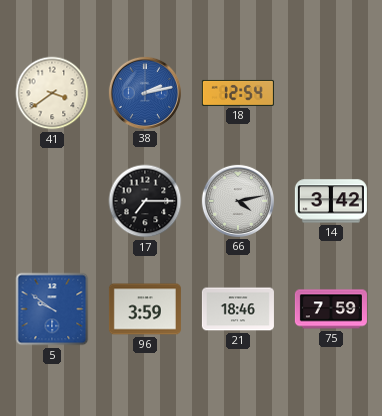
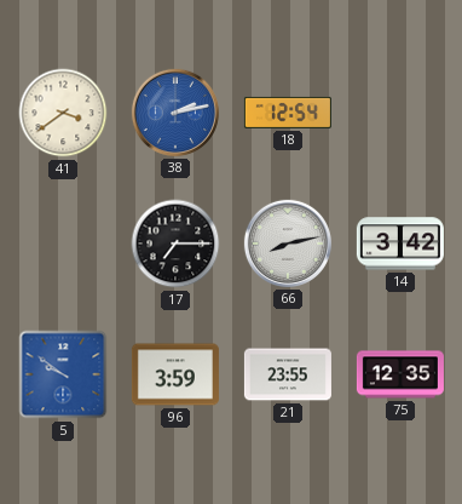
66: 4:13 -> 8:13 (288, 244)
21: 18:46 -> 23:55 (288, 374)
75: 7:59 -> 12:35 (400, 374)
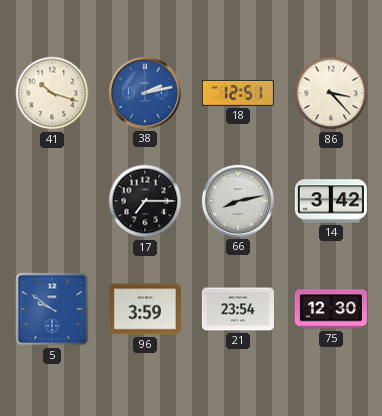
41: 3:39 -> 10:18 (52, 93)
18: 12:54 -> 12:51 (238, 93)
86: none -> 3:23 (331, 93)
21: 23:55 -> 23:54 (238, 309)
75: 12:35 -> 12:30 (331, 309)
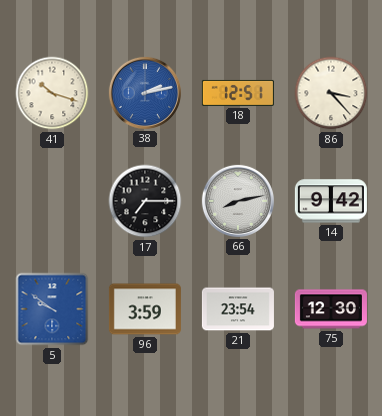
14: 3:42 -> 9:42 (331, 201)
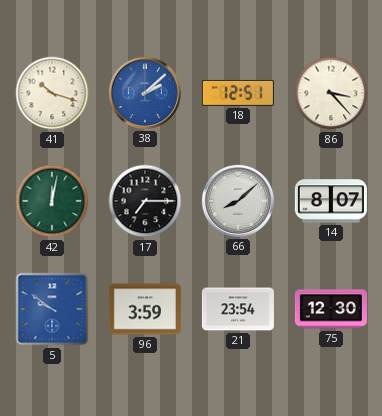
38: 2:13 -> 2:08 (145, 93)
42: none -> 12:02 (52, 201)
66: 8:13 -> 8:08 (238, 201)
14: 9:42 -> 8:07 (331, 201)
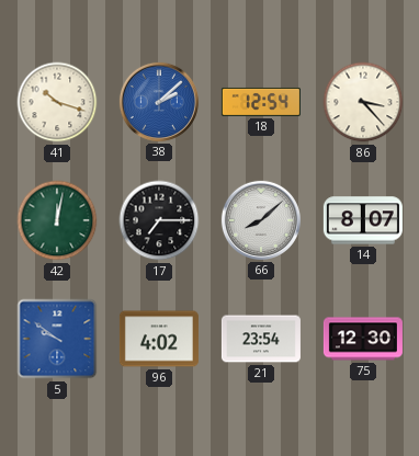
18: 12:51 -> 12:54 (261, 102)
96: 3:59 -> 4:02 (159, 339)
